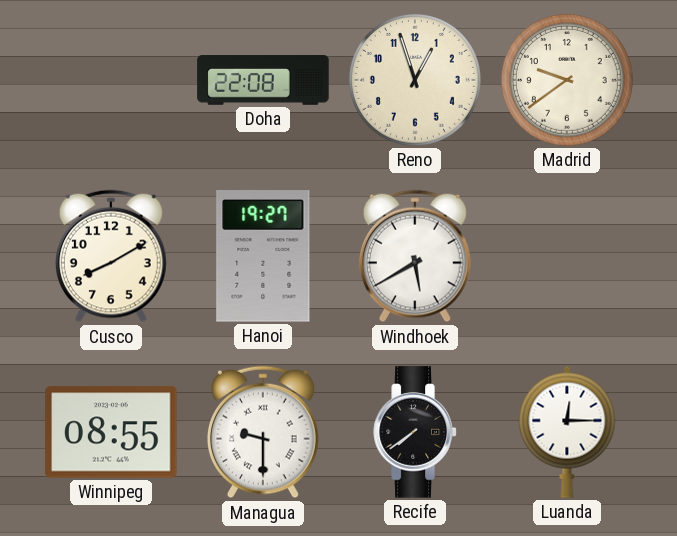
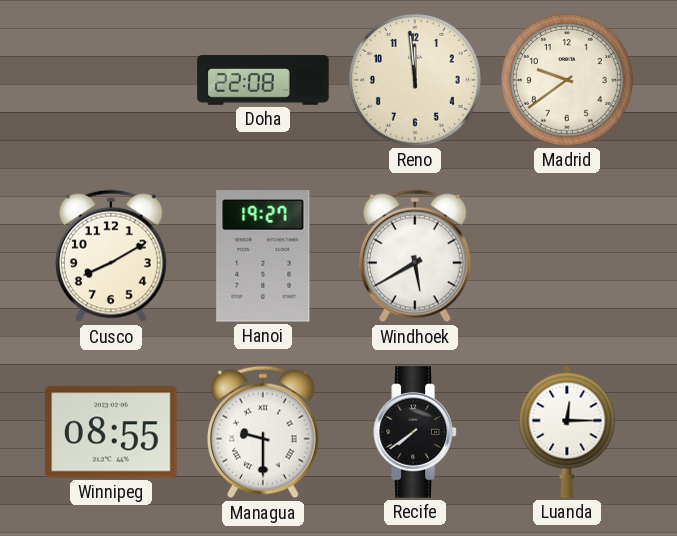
Reno: 12:57 -> 11:59 (415, 80)
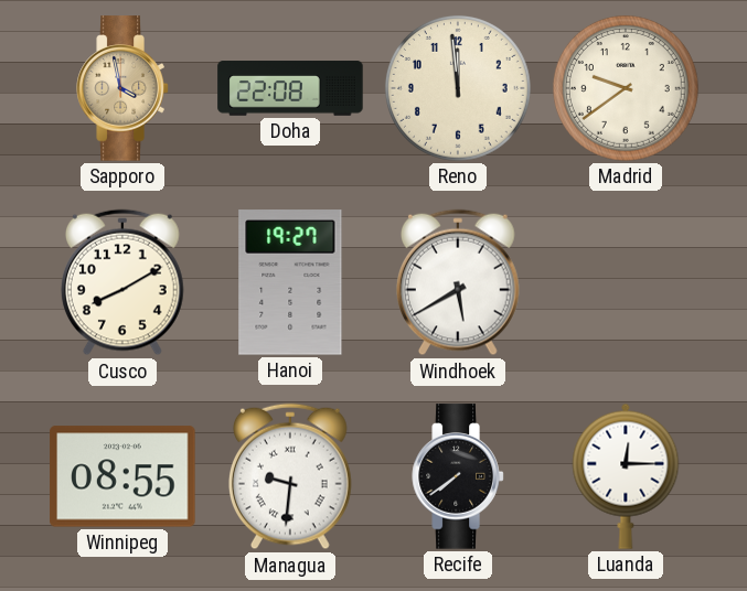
Sapporo: none -> 3:58 (122, 88)
Managua: 9:30 -> 9:31 (290, 476)
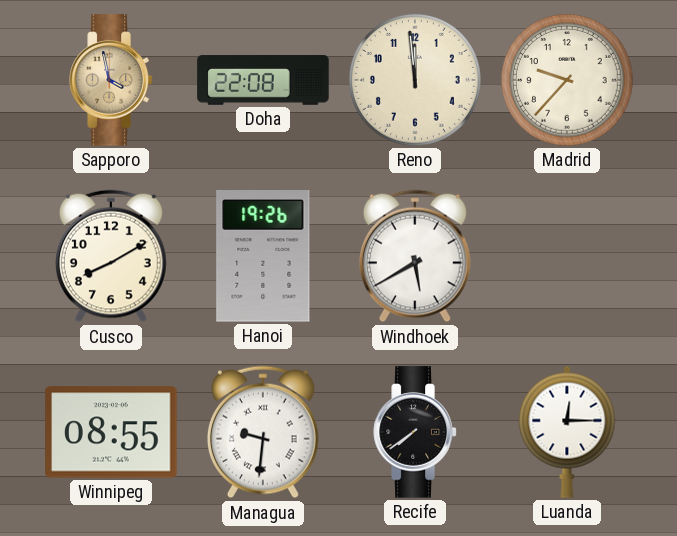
Madrid: 9:39 -> 9:37 (567, 80)
Hanoi: 19:27 -> 19:26 (263, 256)
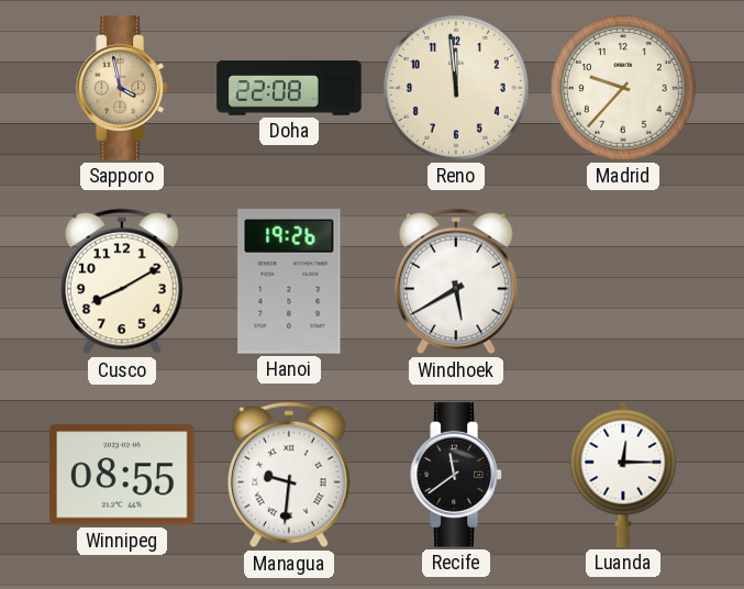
Recife: 7:39 -> 11:39 (456, 475)
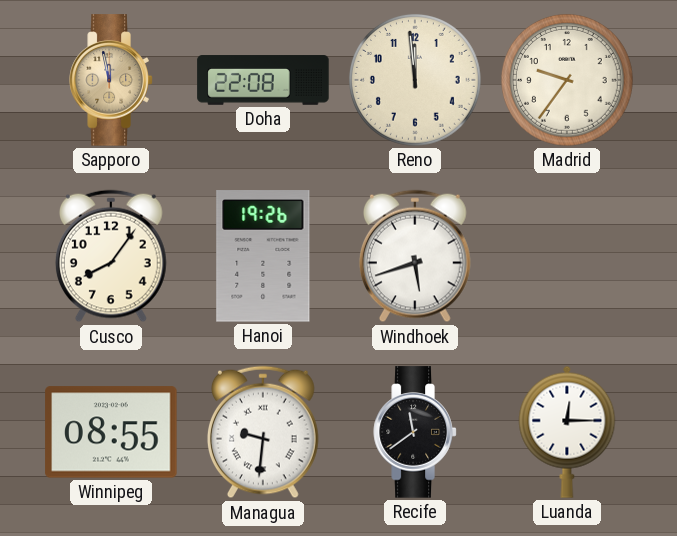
Sapporo: 3:58 -> 11:58 (111, 80)
Madrid: 9:37 -> 9:36 (567, 80)
Cusco: 8:10 -> 8:06 (111, 256)
Windhoek: 5:40 -> 5:42 (415, 256)
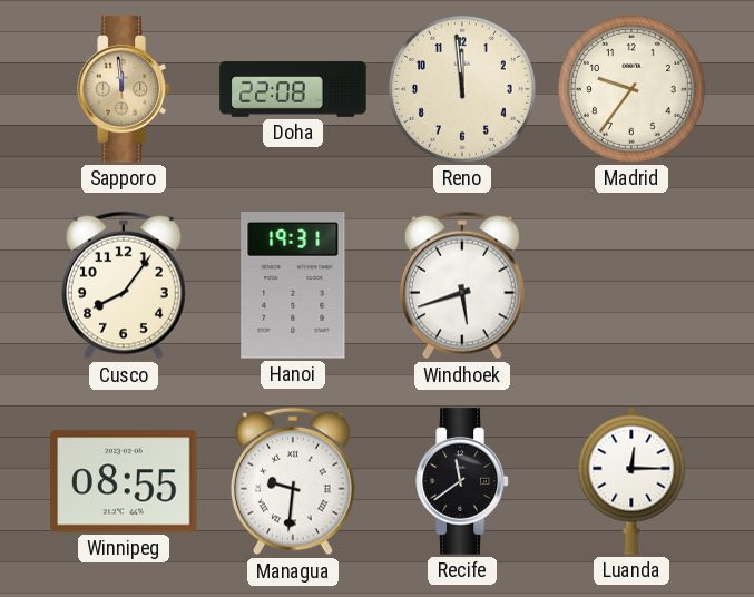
Sapporo: 11:58 -> 11:59 (124, 89)
Hanoi: 19:26 -> 19:31 (293, 285)
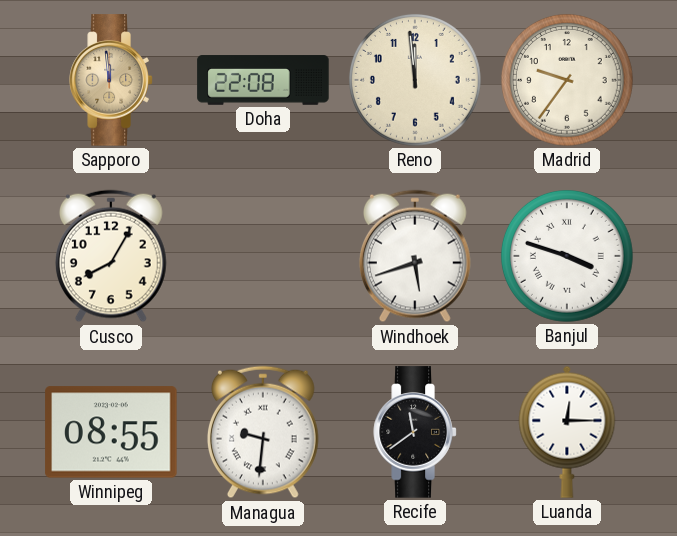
Cusco: 8:06 -> 8:05 (111, 256)
Hanoi: 19:31 -> none (293, 285)
Banjul: none -> 3:48 (567, 256)
